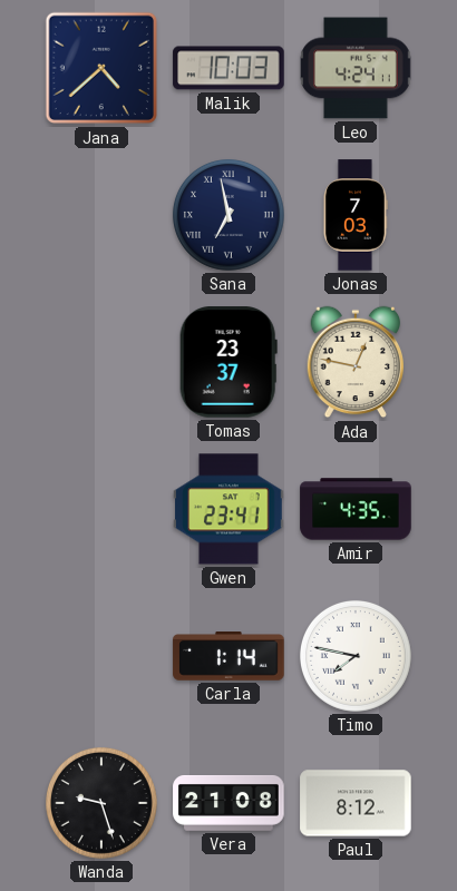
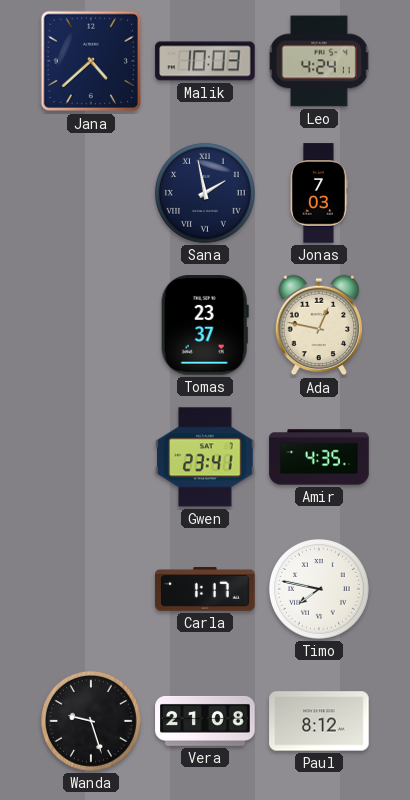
Sana: 6:58 -> 1:58 (205, 193)
Carla: 1:14 -> 1:17 (205, 589)
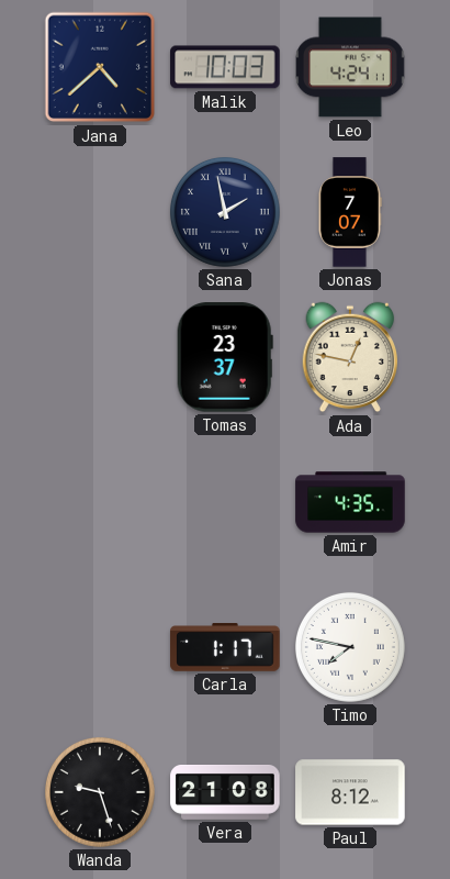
Jonas: 7:03 -> 7:07 (350, 212)
Gwen: 23:41 -> none (205, 457)
